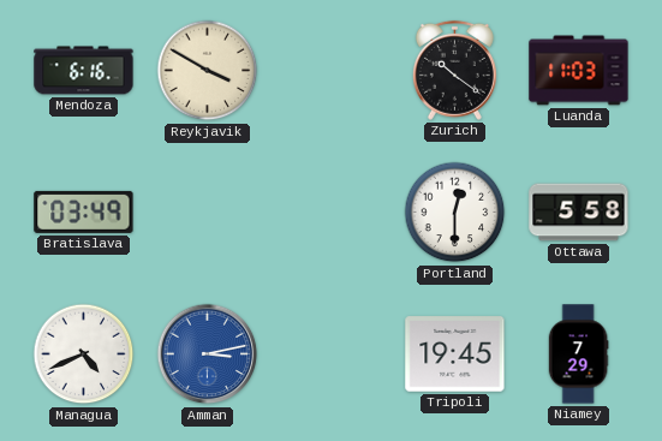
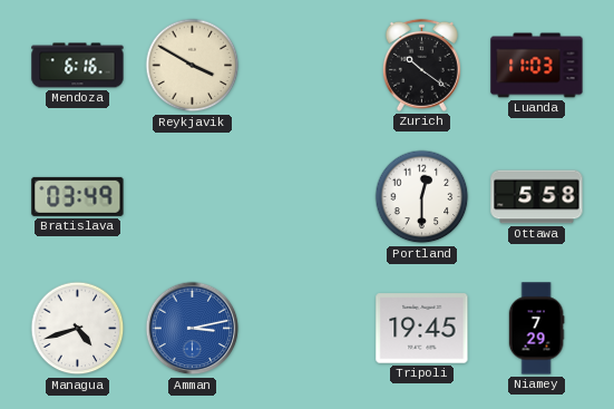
Managua: 4:41 -> 4:42 (78, 329)
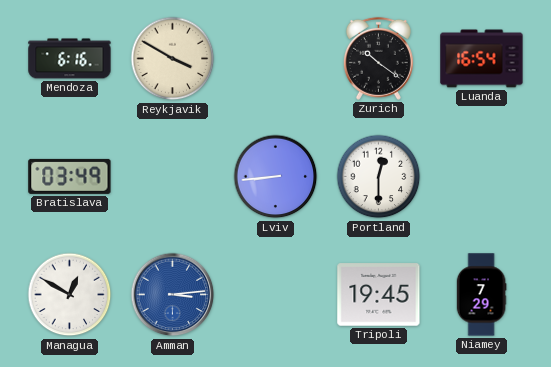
Luanda: 11:03 -> 16:54 (482, 59)
Lviv: none -> 8:44 (276, 177)
Ottawa: 5:58 -> none (537, 197)
Managua: 4:42 -> 12:50 (70, 295)
Amman: 3:13 -> 3:14 (173, 295)
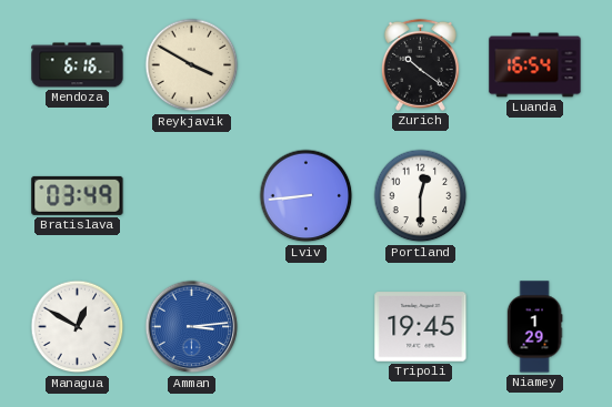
Niamey: 7:29 -> 1:29 (534, 327)
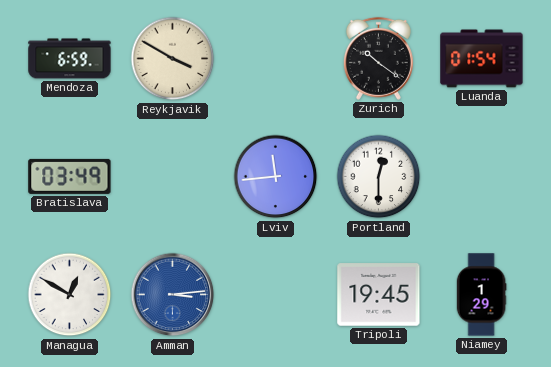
Mendoza: 6:16 -> 6:59 (70, 59)
Luanda: 16:54 -> 01:54 (482, 59)
Lviv: 8:44 -> 11:44 (276, 177)
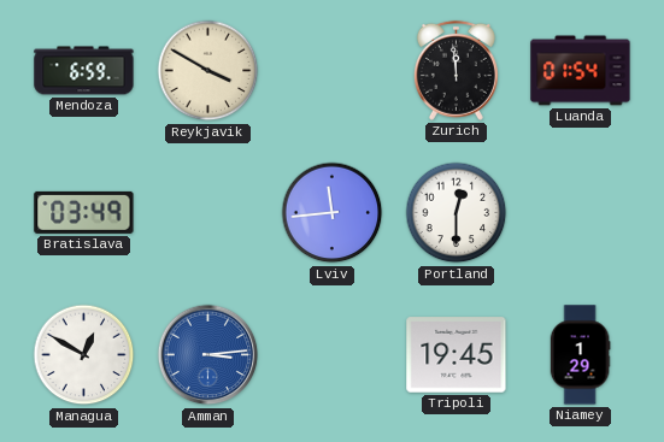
Zurich: 10:21 -> 11:59 (456, 70)
